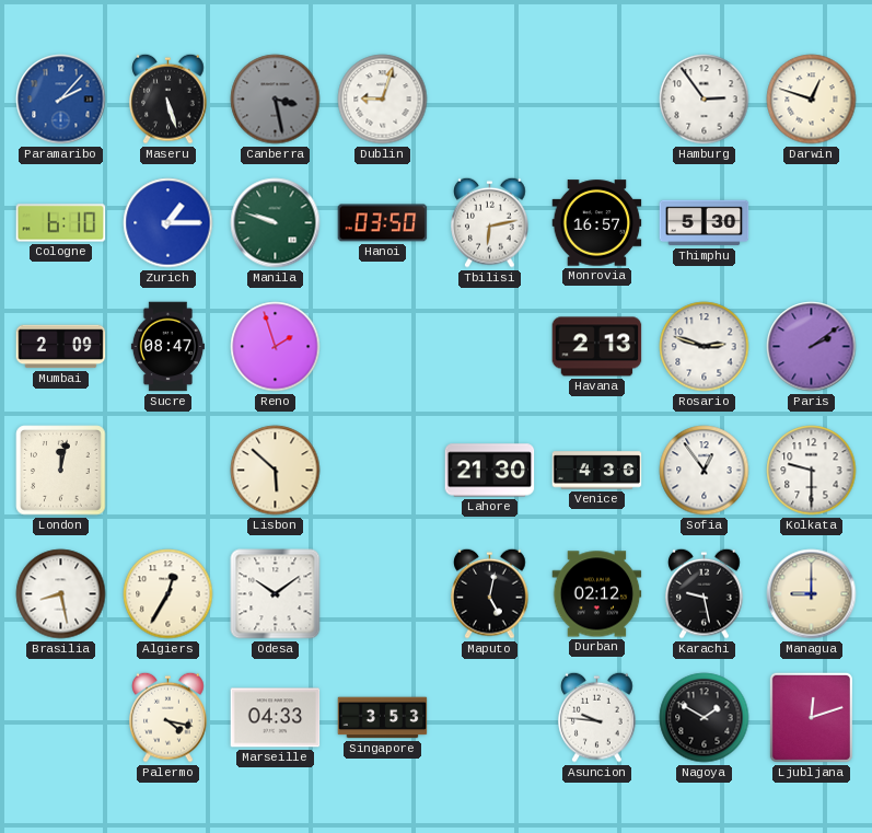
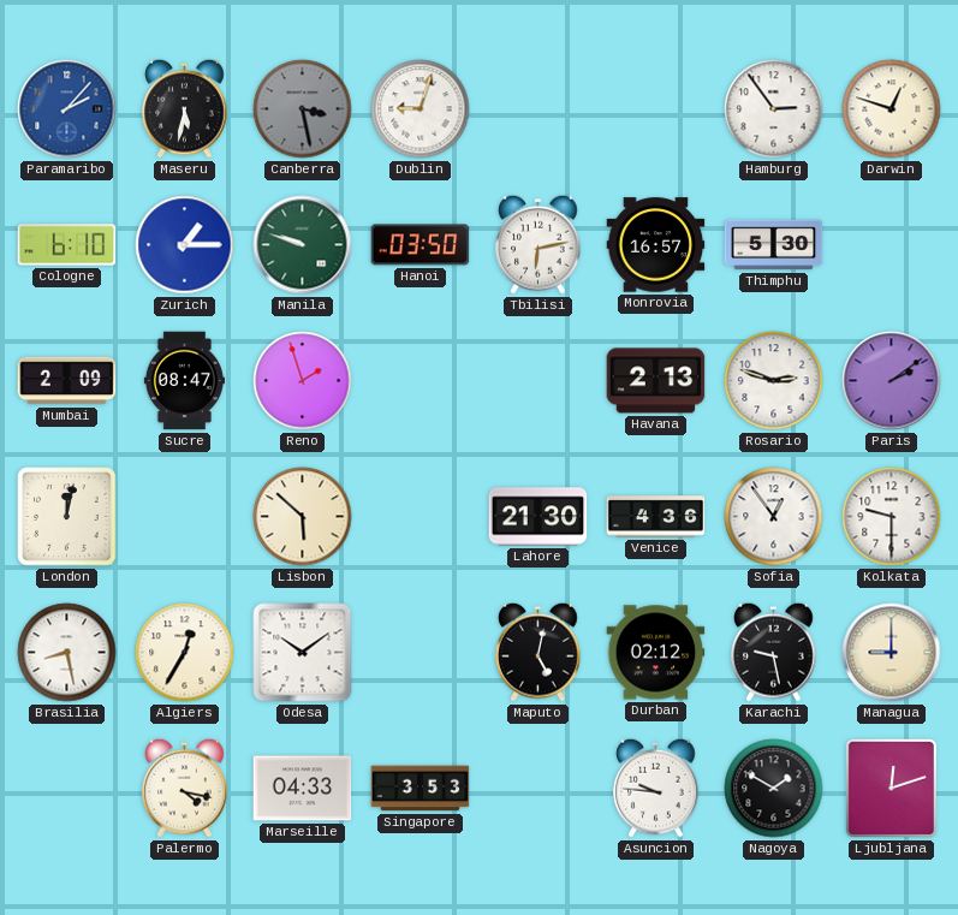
Maseru: 5:27 -> 5:32 (185, 108)
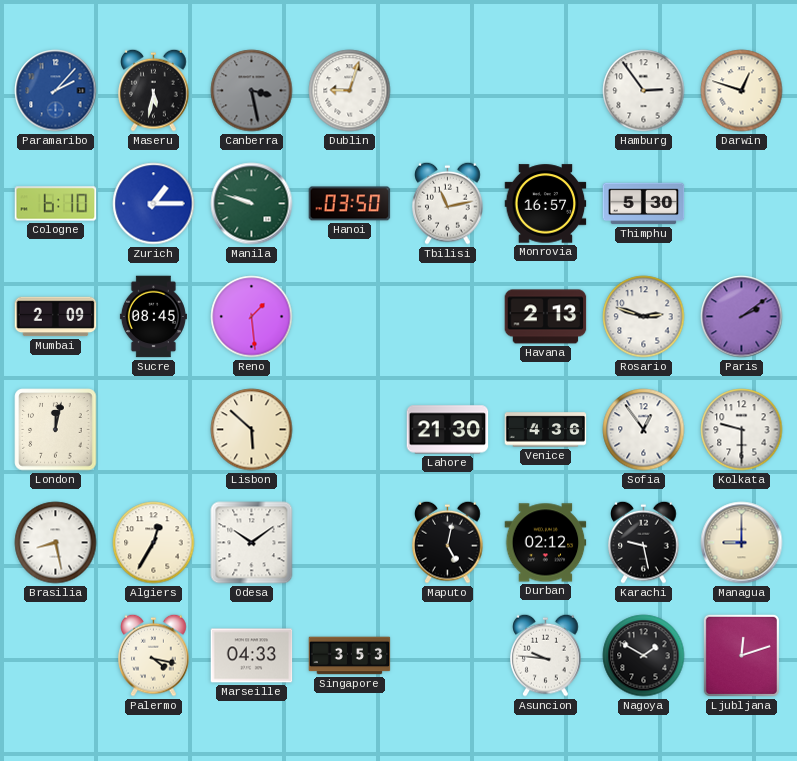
Tbilisi: 6:13 -> 11:13 (448, 203)
Sucre: 08:47 -> 08:45 (153, 317)
Reno: 1:57 -> 1:29 (252, 317)
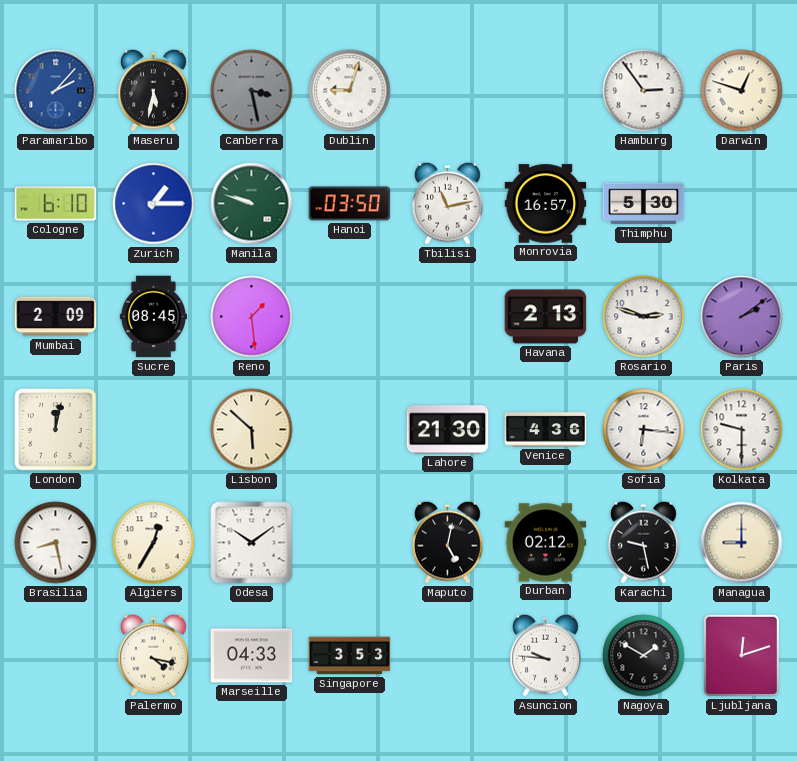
Sofia: 12:54 -> 6:16 (644, 430)
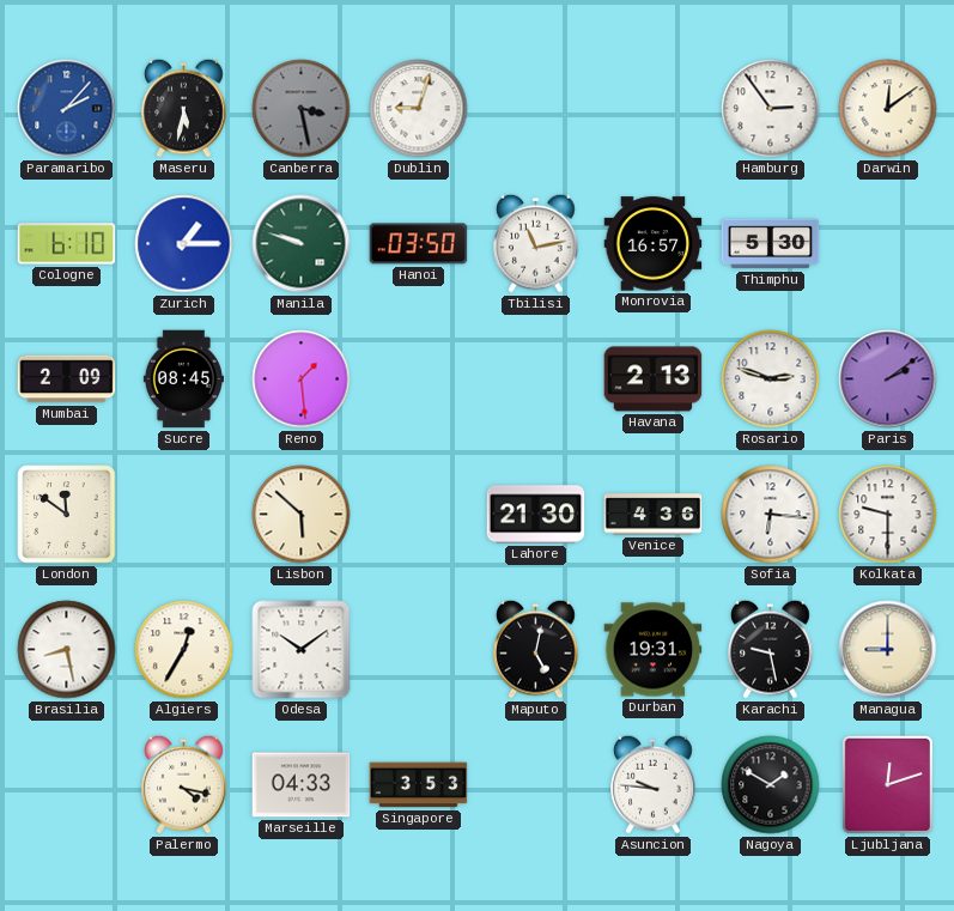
Darwin: 12:48 -> 12:09 (888, 109)
London: 12:02 -> 11:51 (67, 515)
Durban: 02:12 -> 19:31 (654, 650)
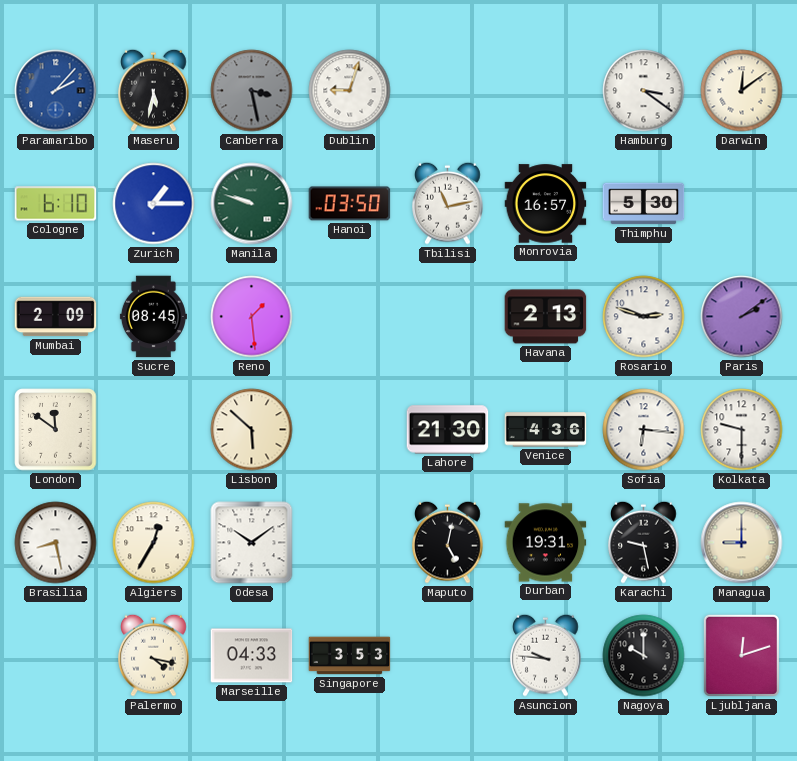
Hamburg: 2:54 -> 3:21 (644, 91)
Nagoya: 1:50 -> 10:00 (644, 656)
